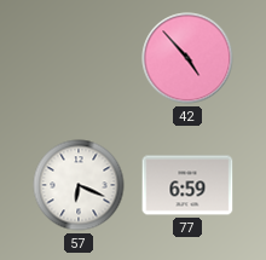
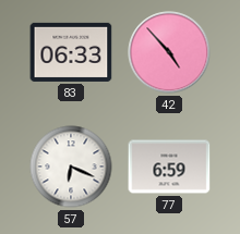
83: none -> 06:33 (71, 52)
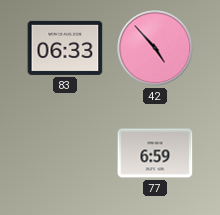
57: 6:19 -> none (71, 167)
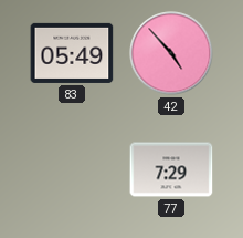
83: 06:33 -> 05:49 (72, 53)
77: 6:59 -> 7:29 (171, 169)
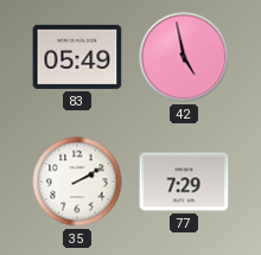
42: 4:53 -> 4:58 (184, 57)
35: none -> 2:10 (77, 181)
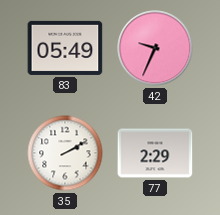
42: 4:58 -> 9:34 (155, 48)
77: 7:29 -> 2:29 (155, 153)
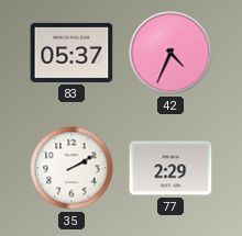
83: 05:49 -> 05:37 (71, 53)
42: 9:34 -> 4:34 (170, 53)
